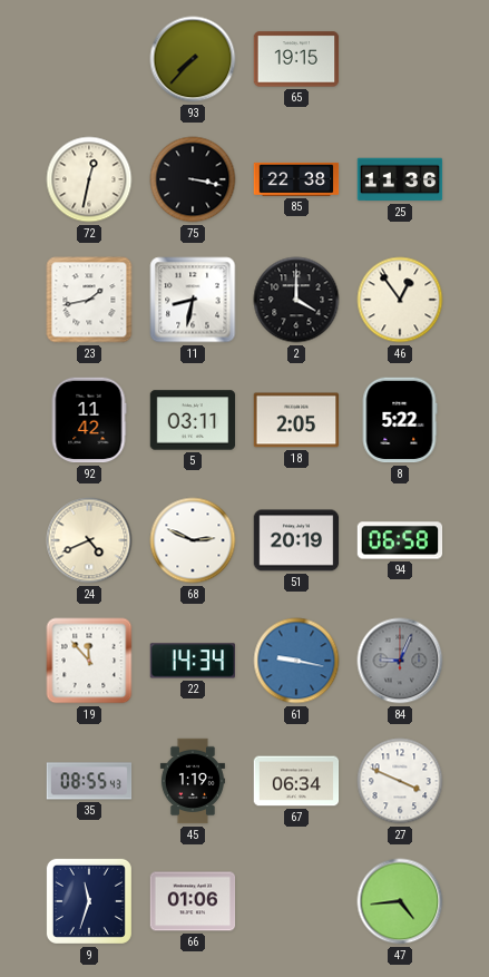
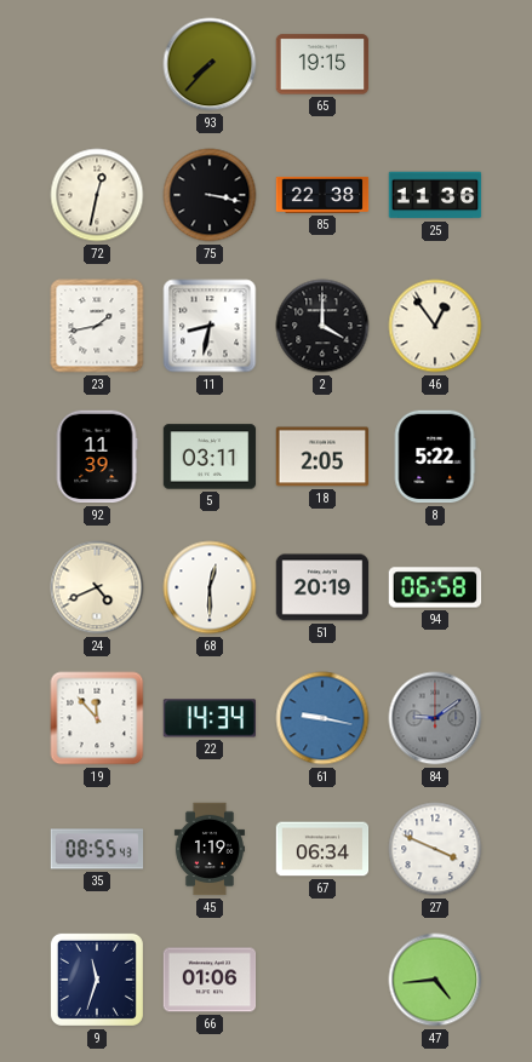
92: 11:42 -> 11:39 (97, 457)
68: 2:49 -> 12:30 (210, 587)
84: 9:04 -> 9:09 (435, 718)
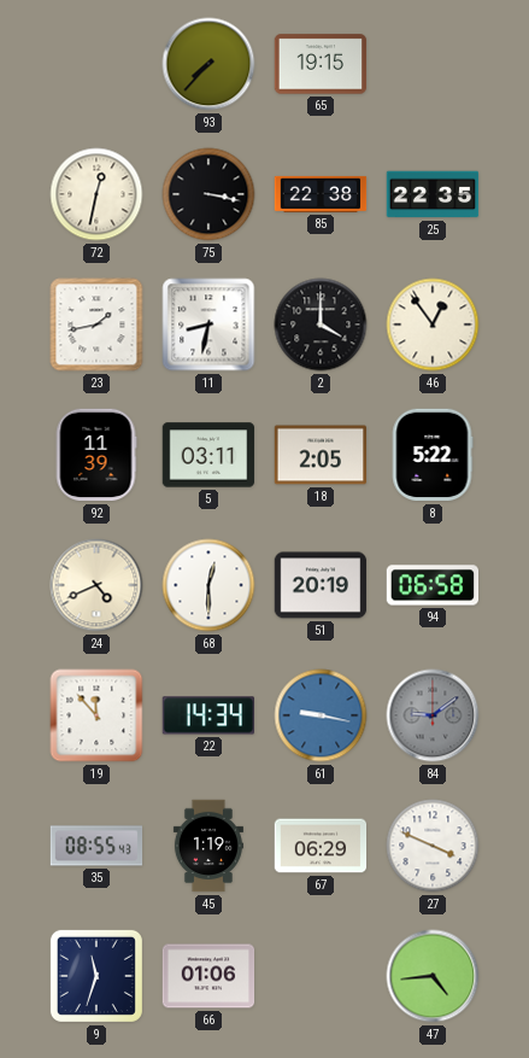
25: 11:36 -> 22:35 (433, 194)
67: 06:34 -> 06:29 (321, 846)
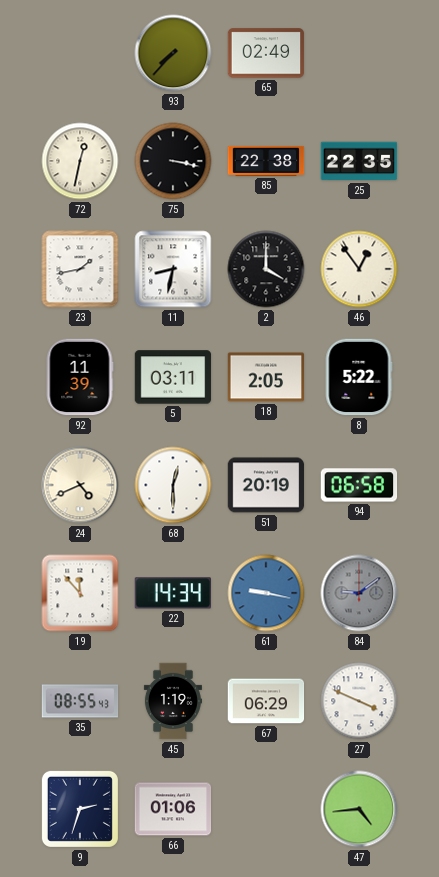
65: 19:15 -> 02:49 (266, 53)
9: 11:33 -> 2:33 (80, 809)
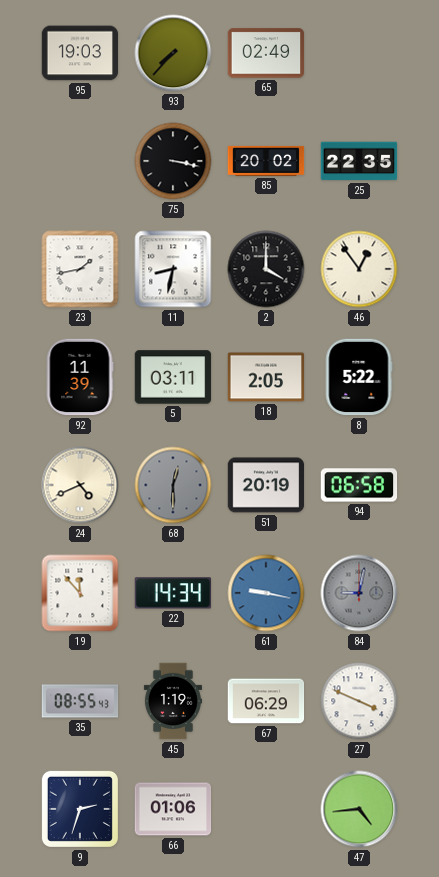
95: none -> 19:03 (80, 53)
72: 12:32 -> none (80, 161)
85: 22:38 -> 20:02 (266, 161)
68 dial: white -> grey (173, 485)
84: 9:09 -> 9:02 (359, 593)
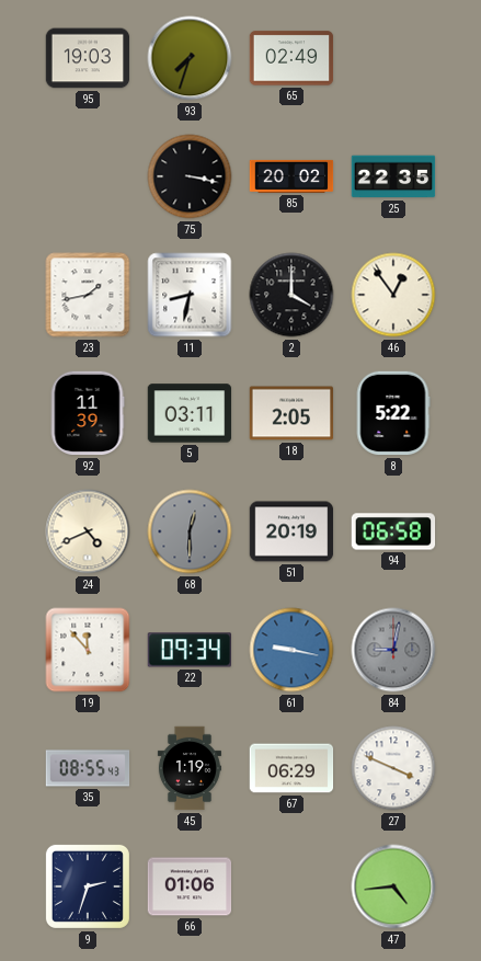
93: 7:37 -> 7:33 (190, 58)
22: 14:34 -> 09:34 (188, 650)
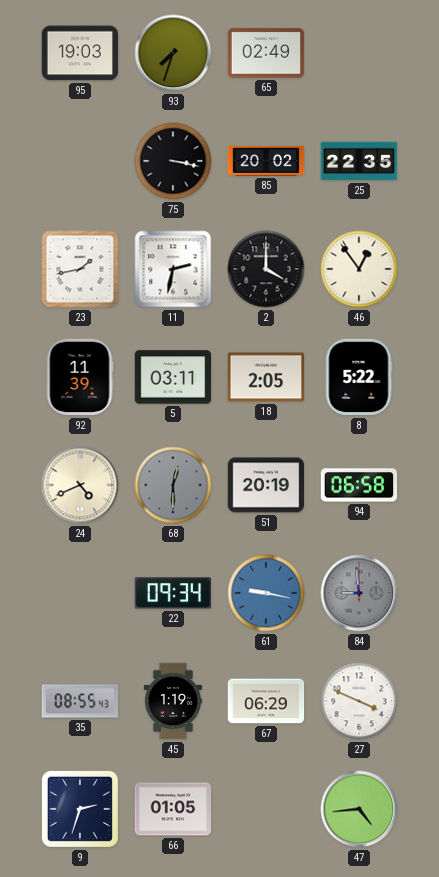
11: 8:32 -> 2:32 (173, 269)
19: 11:53 -> none (88, 650)
84: 9:02 -> 8:59 (359, 593)
66: 01:06 -> 01:05 (173, 809)
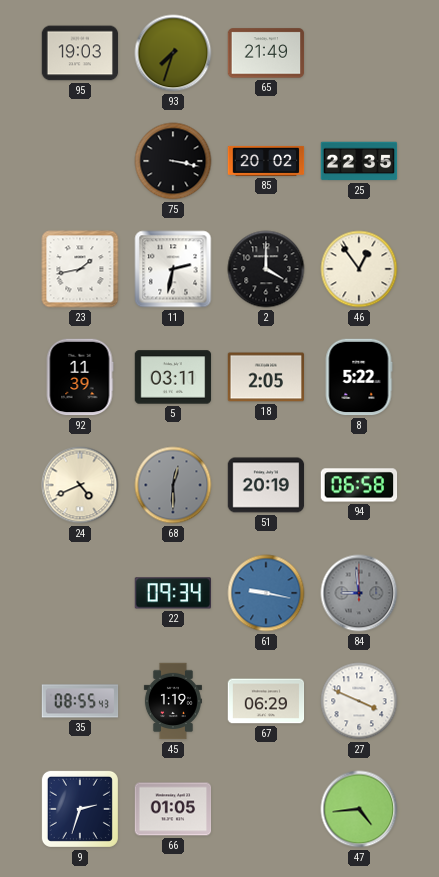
65: 02:49 -> 21:49 (266, 53)
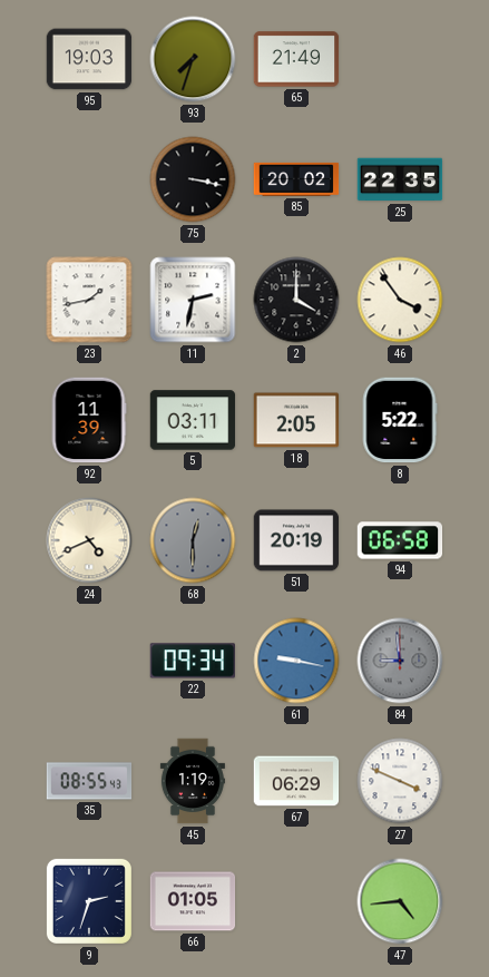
46: 12:54 -> 3:54 (400, 300)
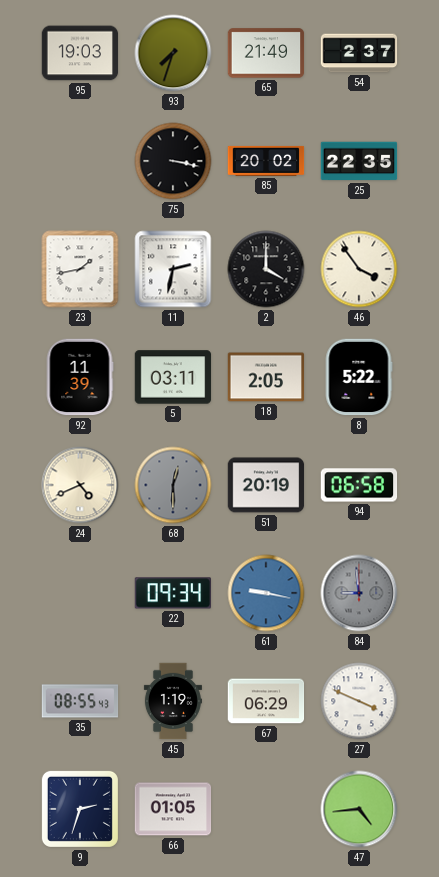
54: none -> 2:37 (359, 53)
